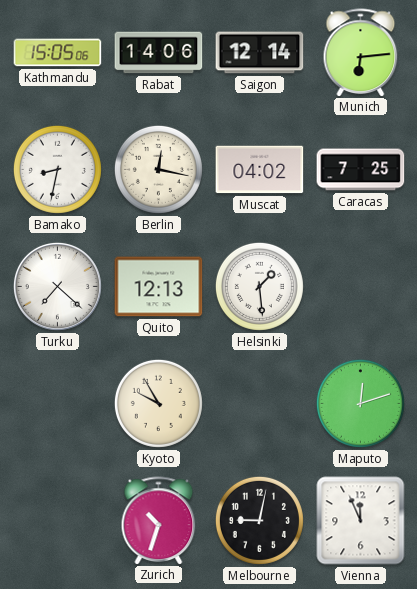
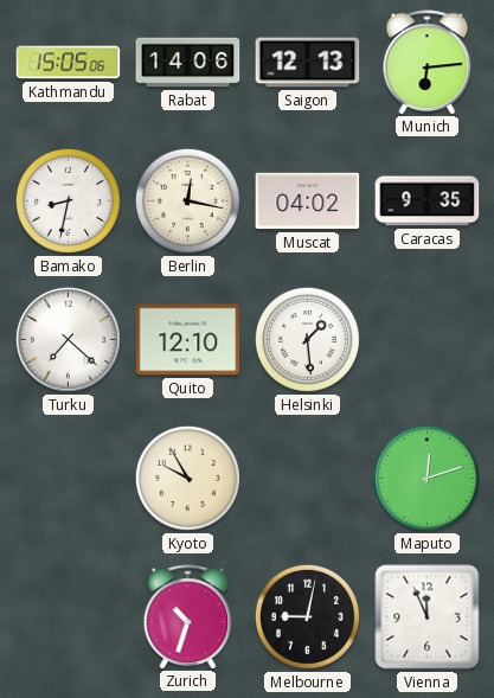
Saigon: 12:14 -> 12:13 (308, 63)
Caracas: 7:25 -> 9:35 (428, 201)
Quito: 12:13 -> 12:10 (188, 340)
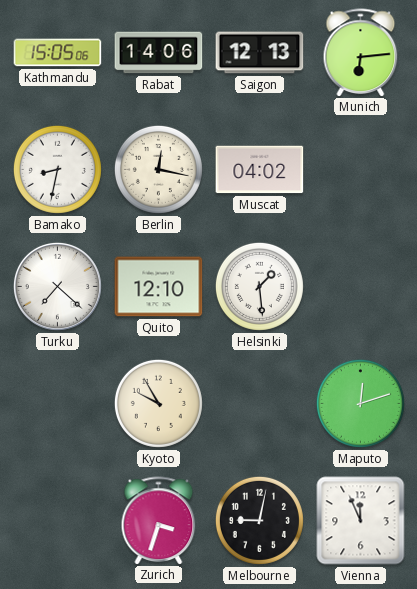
Caracas: 9:35 -> none (428, 201)
Zurich: 10:33 -> 3:33 (159, 520)
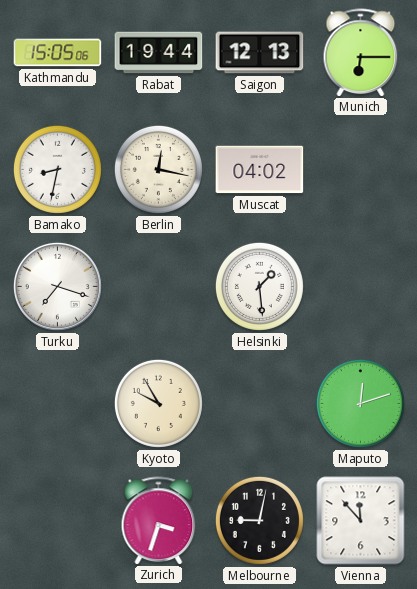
Rabat: 14:06 -> 19:44 (159, 53)
Munich: 6:14 -> 6:15 (361, 52)
Turku: 7:22 -> 7:18 (57, 286)
Quito: 12:10 -> none (159, 287)
Vienna: 11:56 -> 11:53 (361, 521)
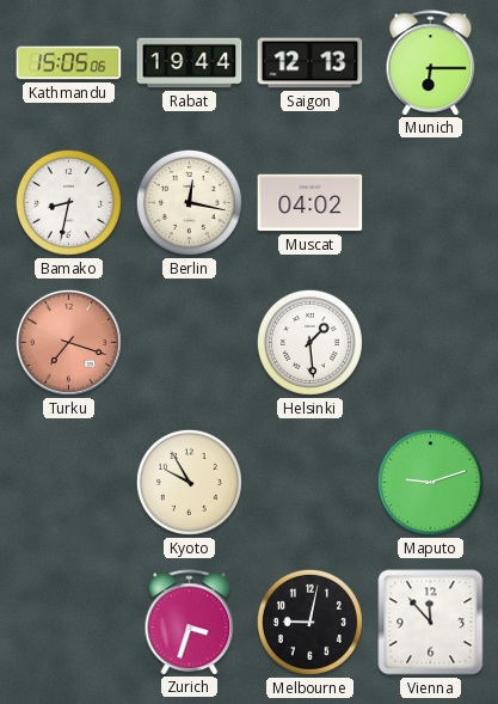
Turku dial: white -> salmon (68, 342)
Maputo: 12:12 -> 9:12 (430, 482)
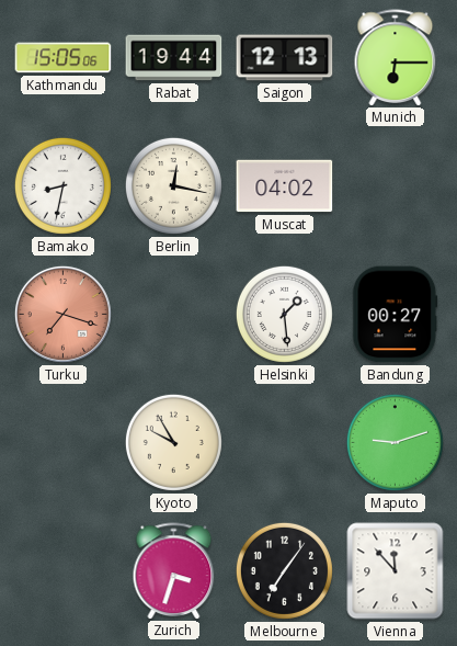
Bandung: none -> 00:27 (396, 315)
Melbourne: 9:02 -> 7:06 (284, 570)
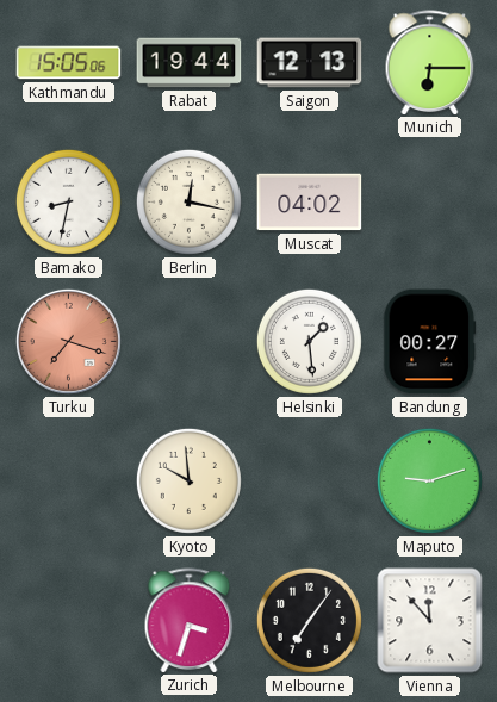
Kyoto: 9:55 -> 9:59 (188, 480)
